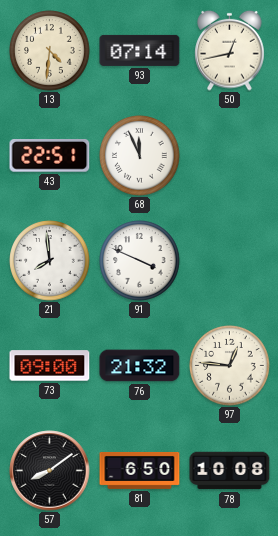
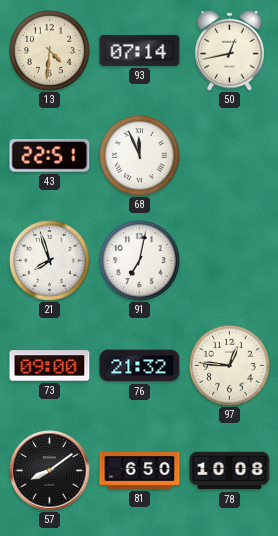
21: 7:59 -> 7:57 (50, 261)
91: 3:49 -> 7:02 (140, 261)
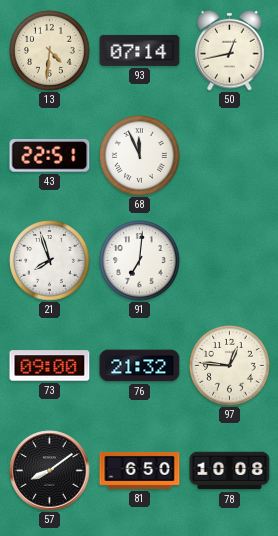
91: 7:02 -> 7:01 (140, 261)
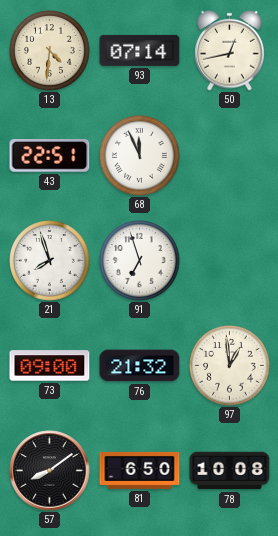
91: 7:01 -> 6:57 (140, 261)
97: 12:46 -> 12:59 (230, 366)
